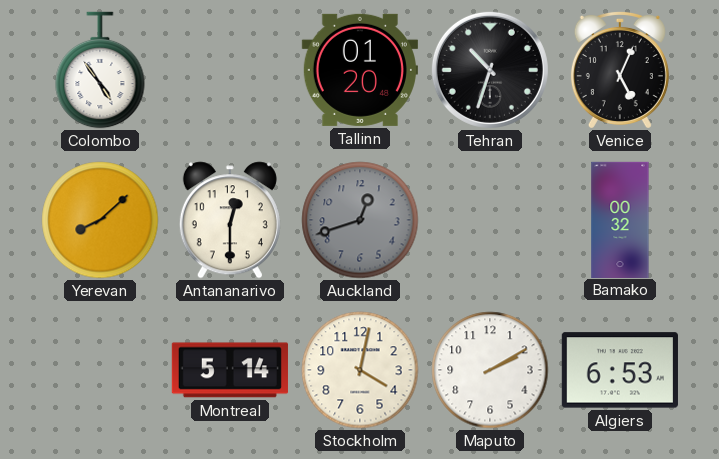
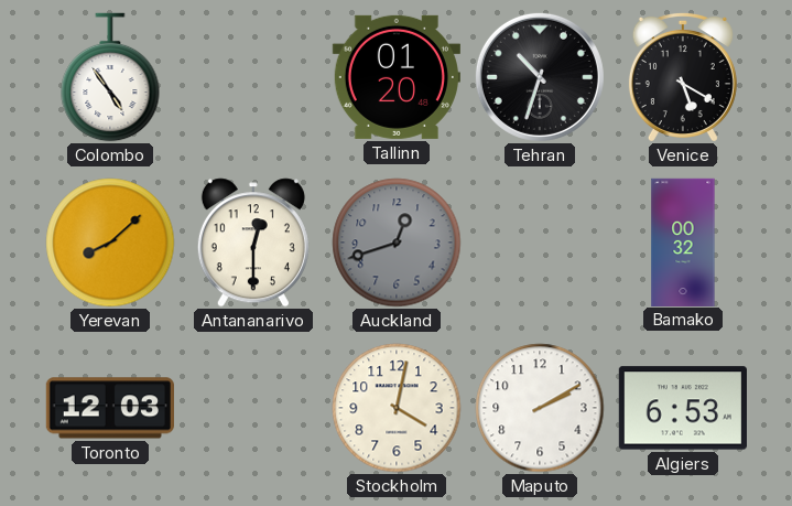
Venice: 5:04 -> 5:20 (683, 76)
Toronto: none -> 12:03 (110, 408)
Montreal: 5:14 -> none (230, 370)
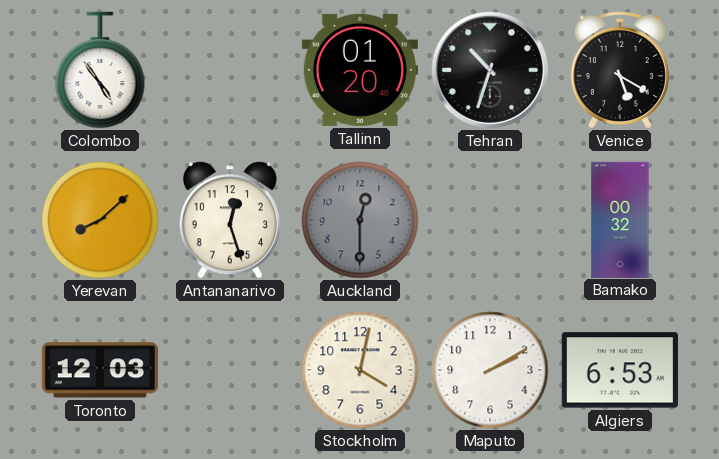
Antananarivo: 12:30 -> 12:27 (230, 220)
Auckland: 12:42 -> 12:30 (360, 220)
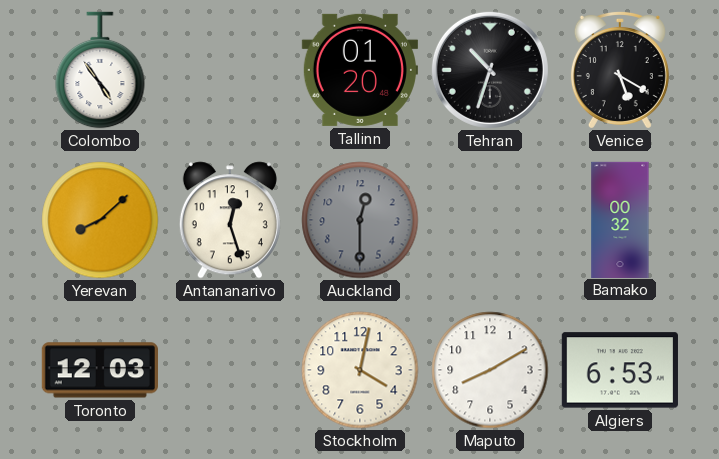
Maputo: 2:10 -> 8:10 (490, 370)
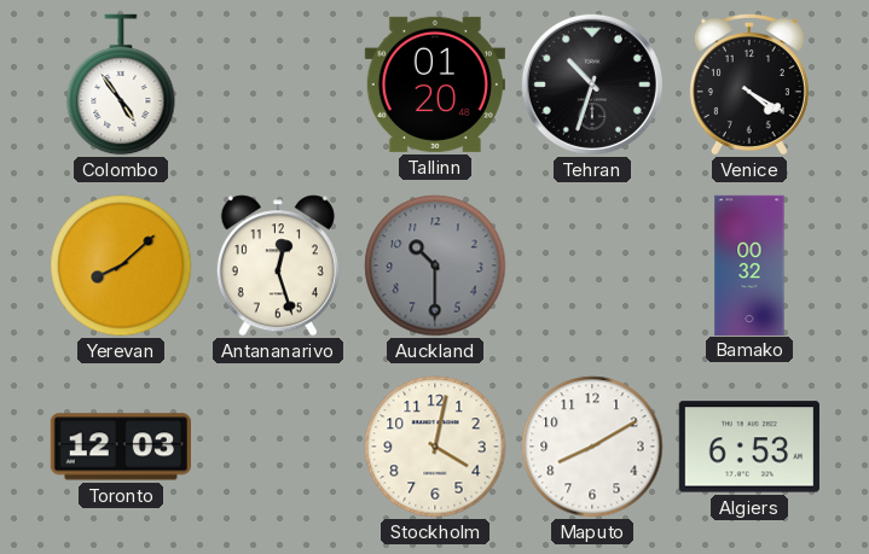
Venice: 5:20 -> 4:20 (749, 83)
Auckland: 12:30 -> 10:30 (435, 266)
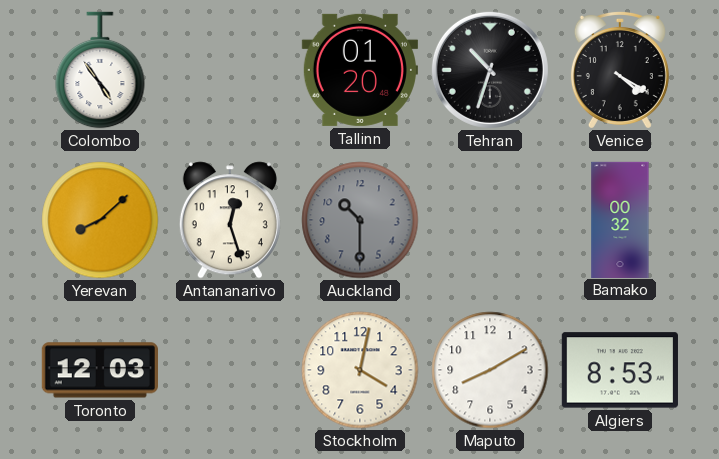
Algiers: 6:53 -> 8:53 (620, 370)
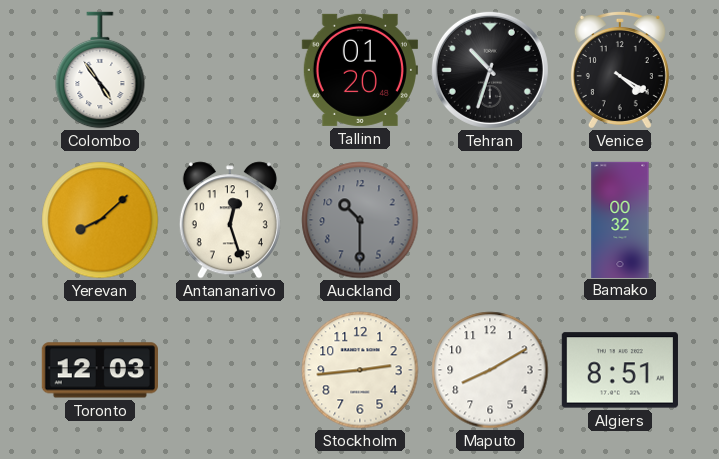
Stockholm: 4:02 -> 2:44 (360, 370)
Algiers: 8:53 -> 8:51 (620, 370)
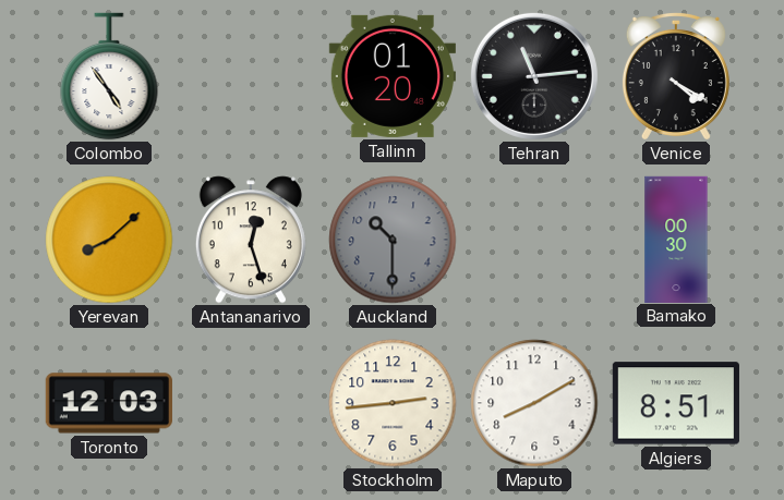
Tehran: 10:33 -> 11:14 (534, 76)
Bamako: 00:32 -> 00:30 (676, 239)
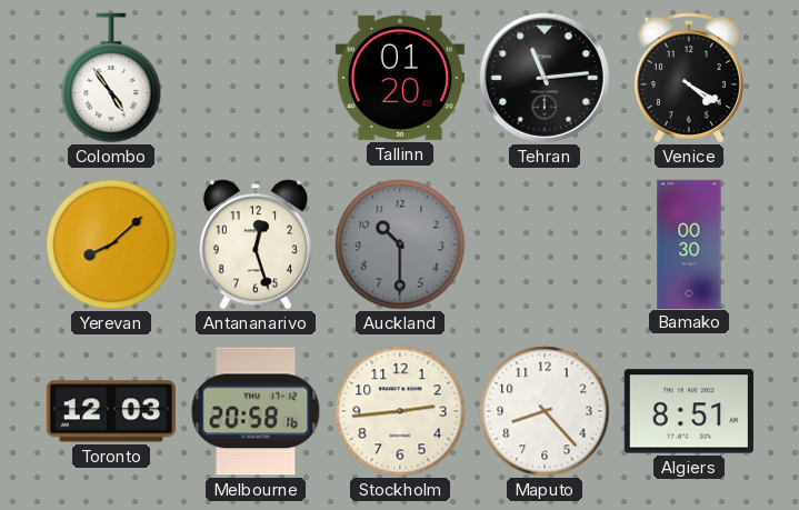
Melbourne: none -> 20:58 (256, 411)
Maputo: 8:10 -> 8:23 (545, 411)
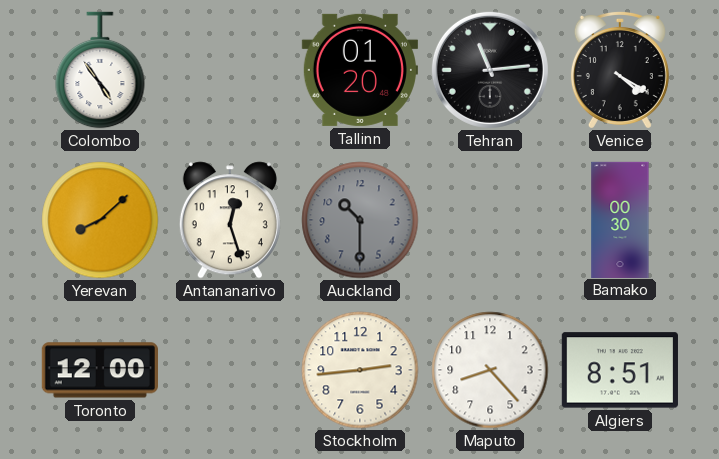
Toronto: 12:03 -> 12:00 (100, 370)
Melbourne: 20:58 -> none (256, 411)
